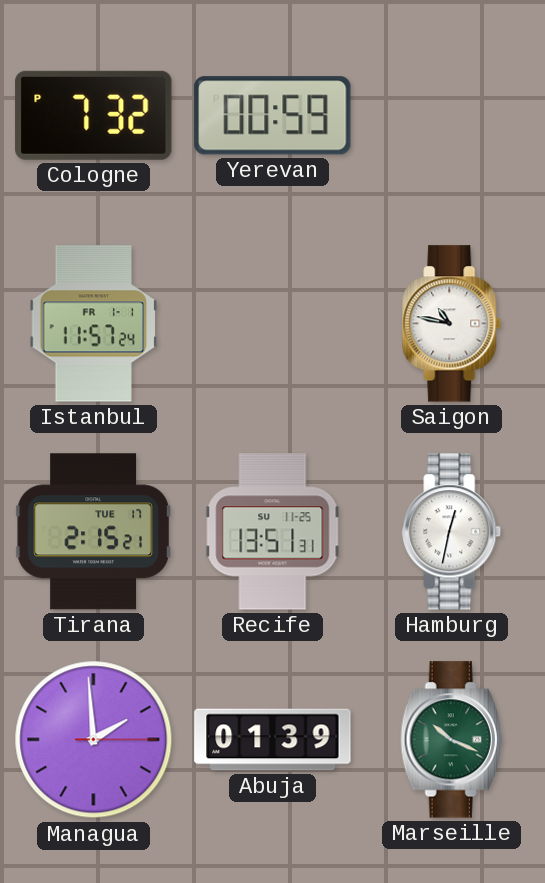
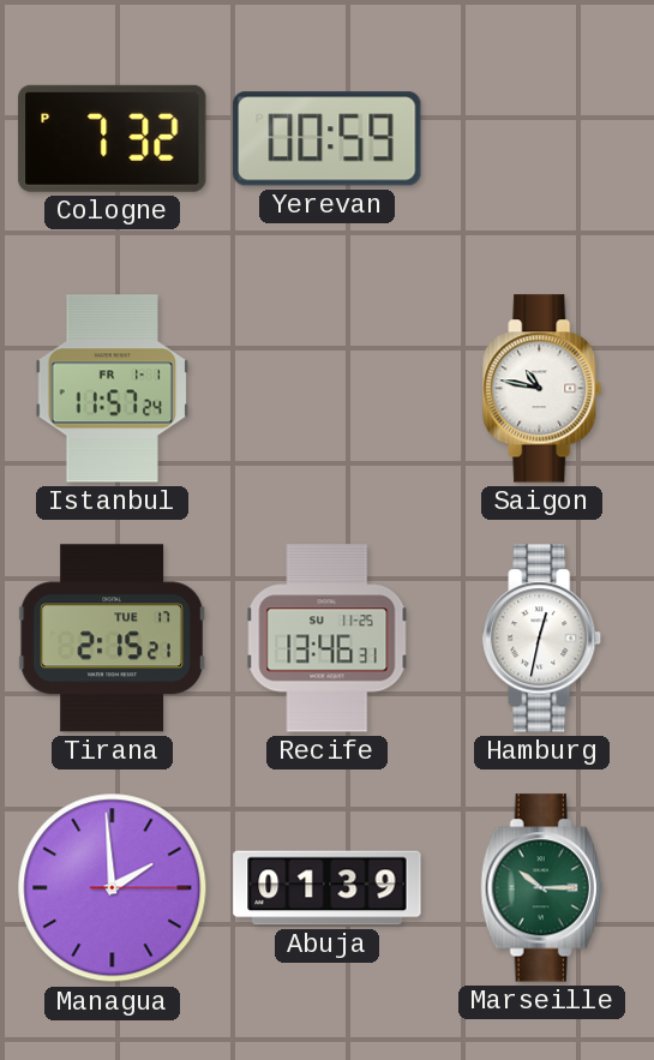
Recife: 13:51 -> 13:46 (328, 639)
Marseille: 10:19 -> 10:15 (542, 888)
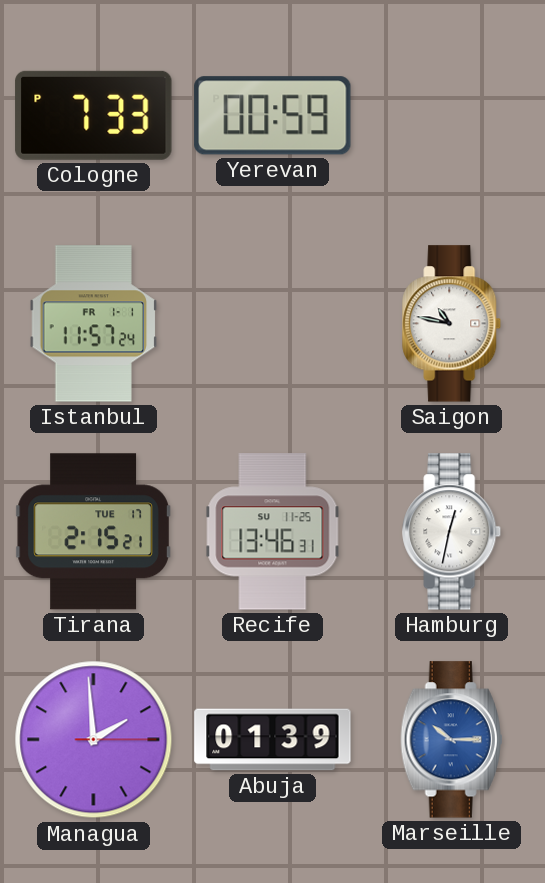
Cologne: 7:32 -> 7:33 (94, 115)
Marseille dial: green -> blue (452, 740)
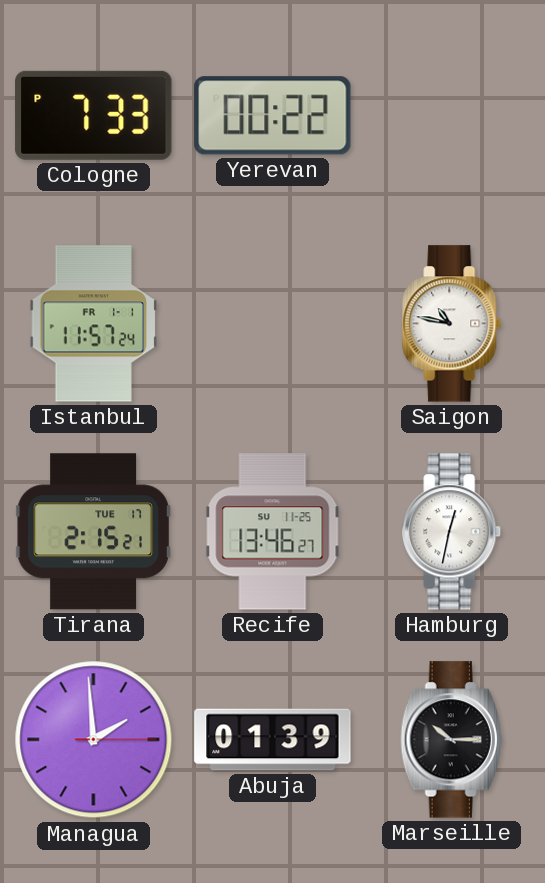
Yerevan: 00:59 -> 00:22 (273, 116)
Recife: 13:46:31 -> 13:46:27 (273, 532)
Marseille dial: blue -> black (452, 740)
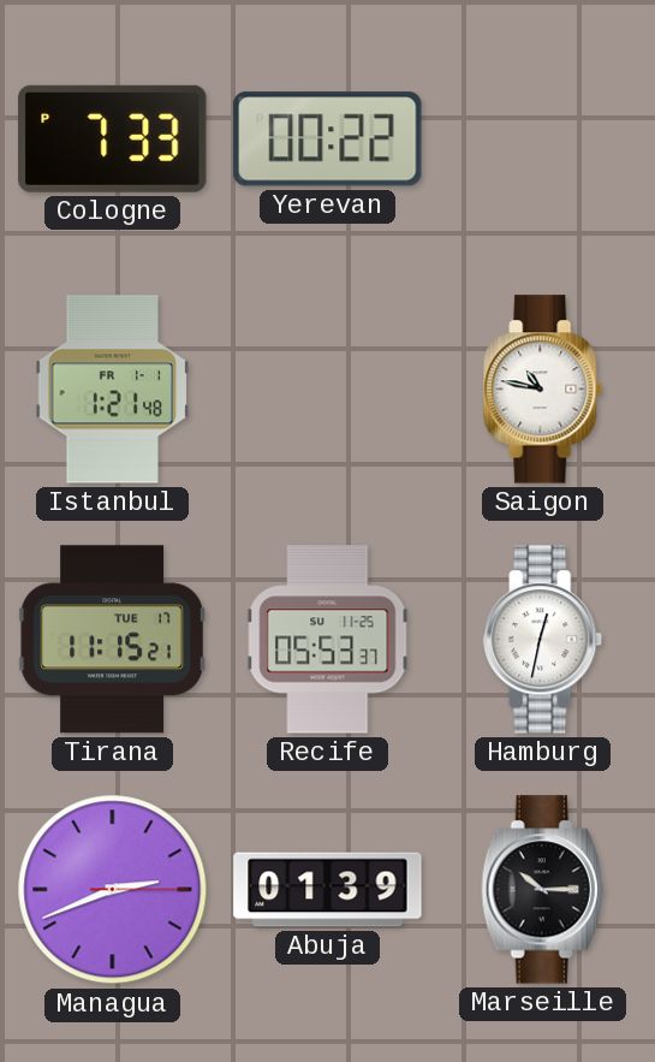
Istanbul: 11:57 -> 1:21 (113, 390)
Tirana: 2:15 -> 11:15 (112, 640)
Recife: 13:46 -> 05:53 (328, 640)
Managua: 1:59 -> 2:41 (113, 890)
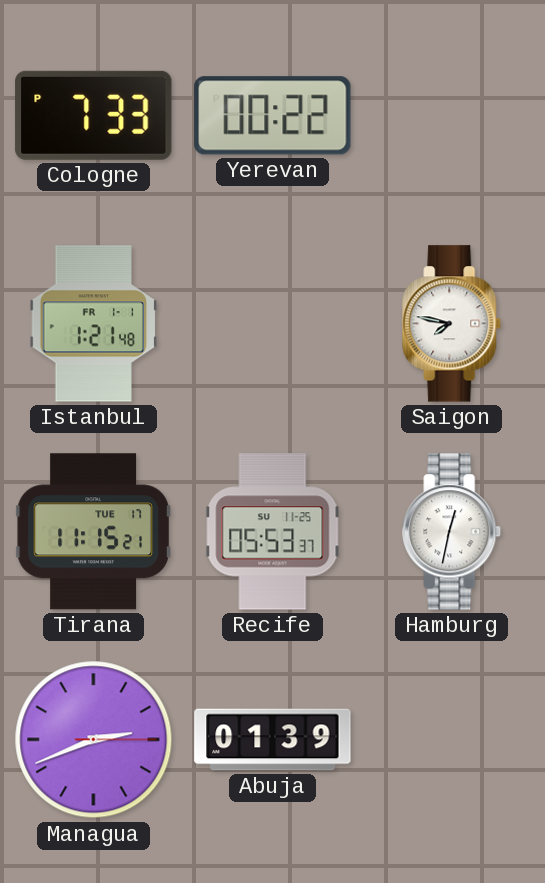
Saigon: 10:47 -> 7:47 (452, 324)
Marseille: 10:15 -> none (543, 890)
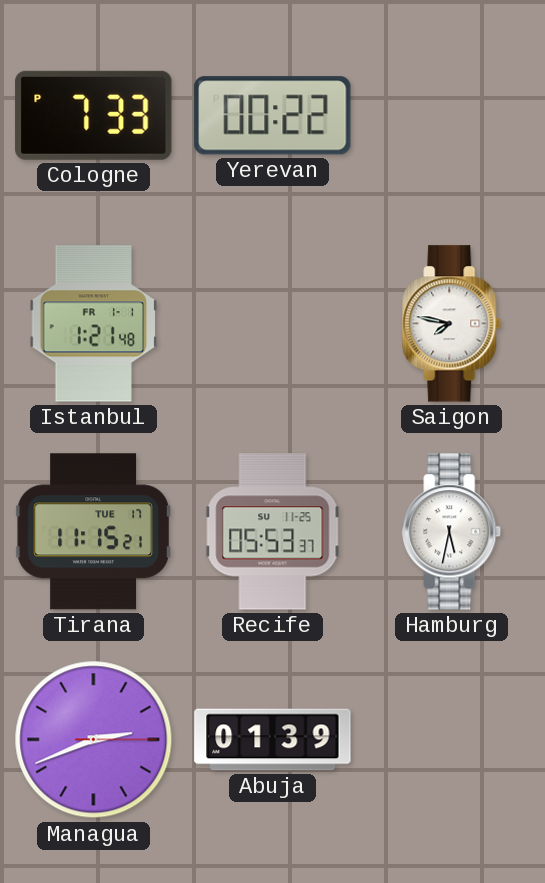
Hamburg: 12:32 -> 5:32 (452, 532)
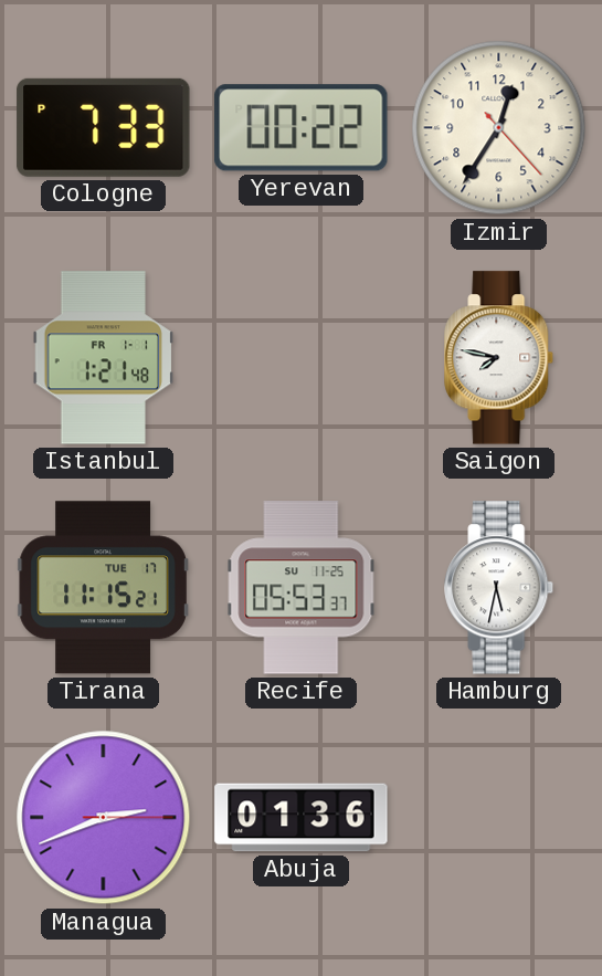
Izmir: none -> 12:35 (499, 128)
Abuja: 01:39 -> 01:36 (302, 818)
